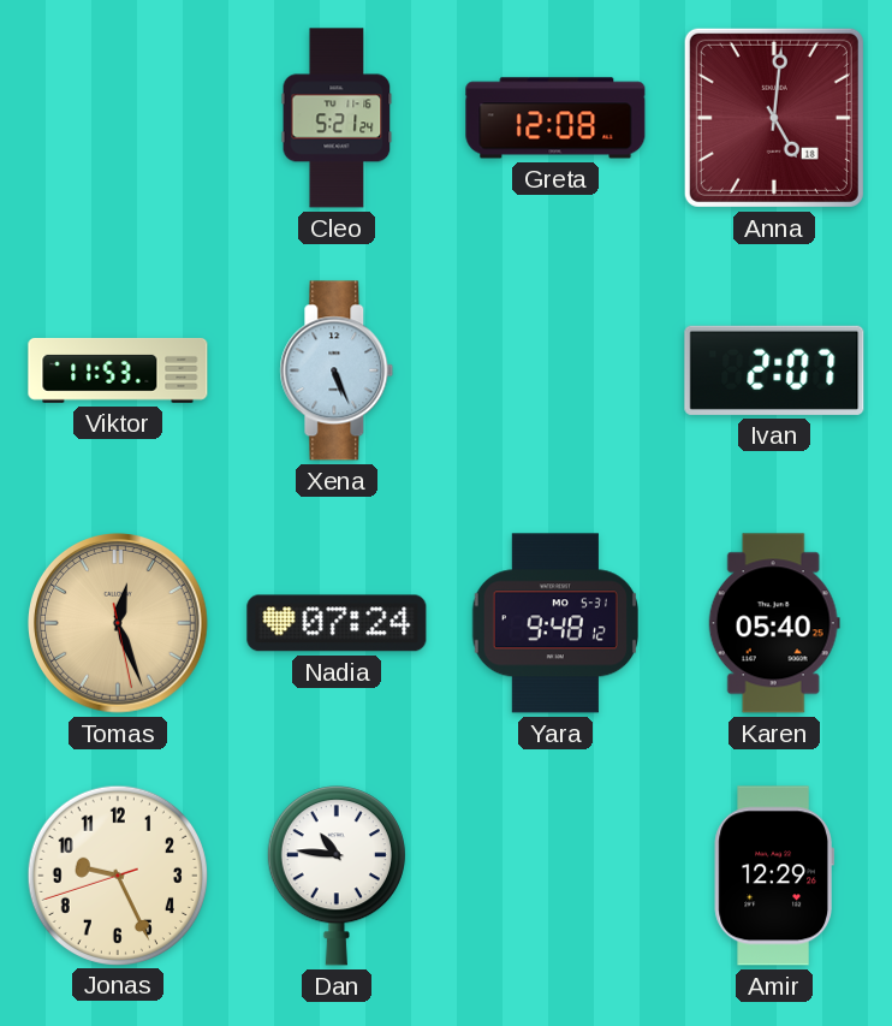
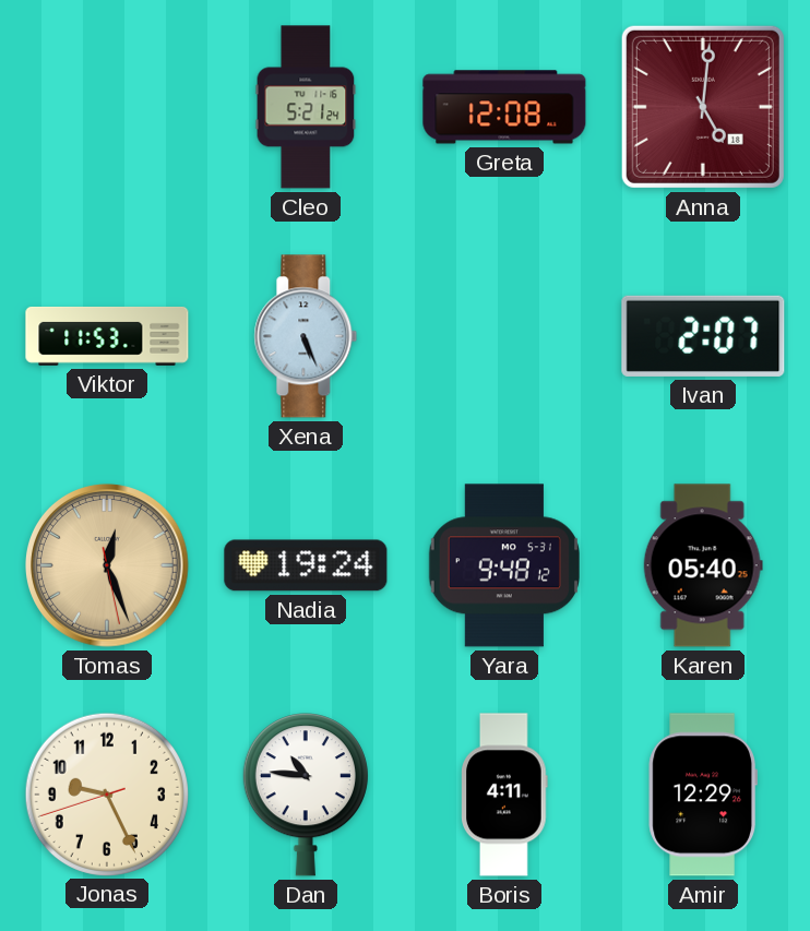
Nadia: 07:24 -> 19:24 (306, 565)
Boris: none -> 4:11 (505, 795)
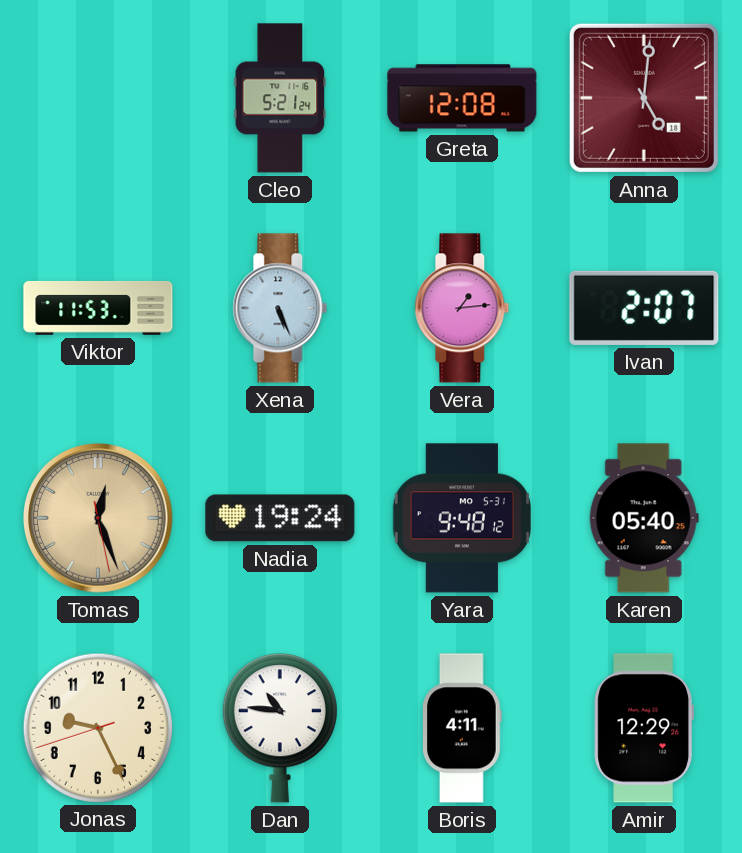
Vera: none -> 1:14 (462, 308)
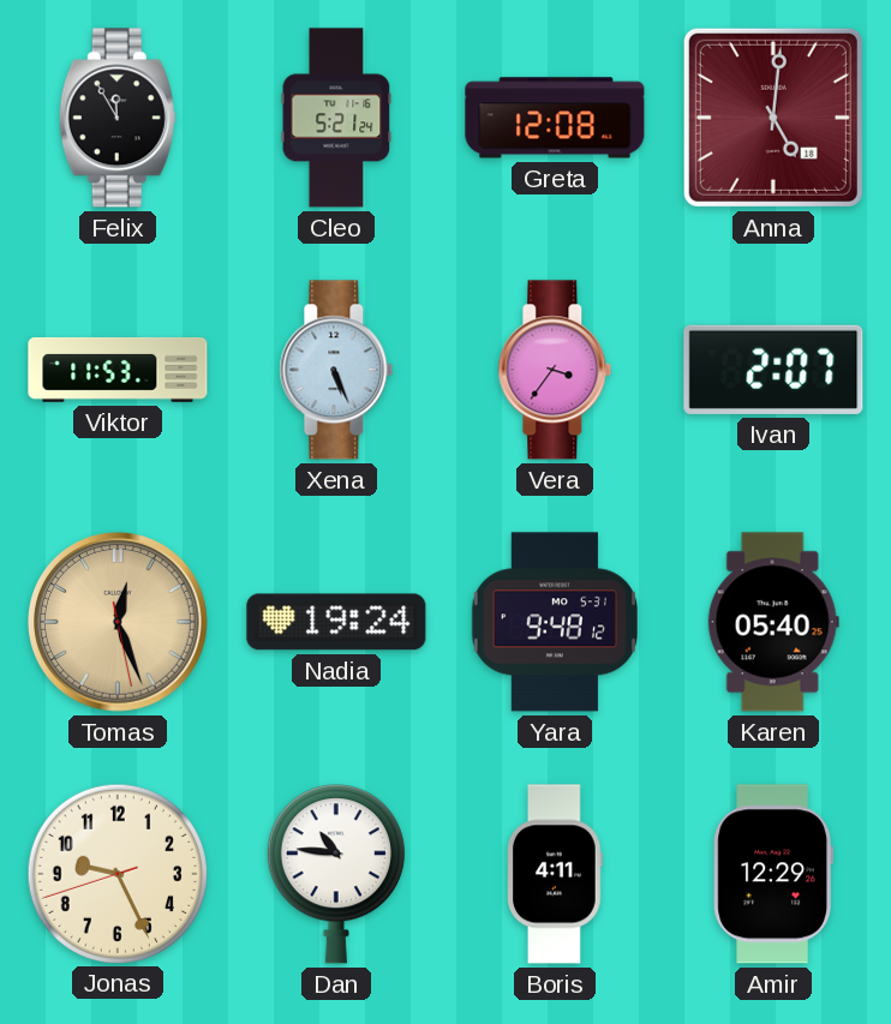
Felix: none -> 11:55 (118, 118)
Vera: 1:14 -> 3:36 (555, 370)
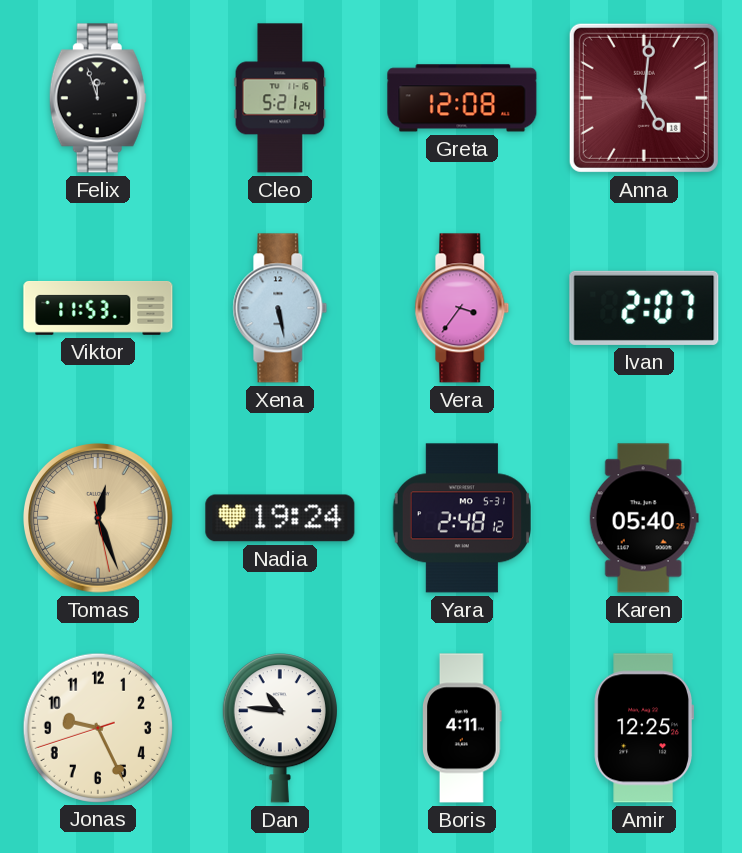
Felix: 11:55 -> 11:57 (98, 98)
Xena: 5:26 -> 5:28 (280, 308)
Yara: 9:48 -> 2:48 (462, 518)
Amir: 12:29 -> 12:25 (644, 728)
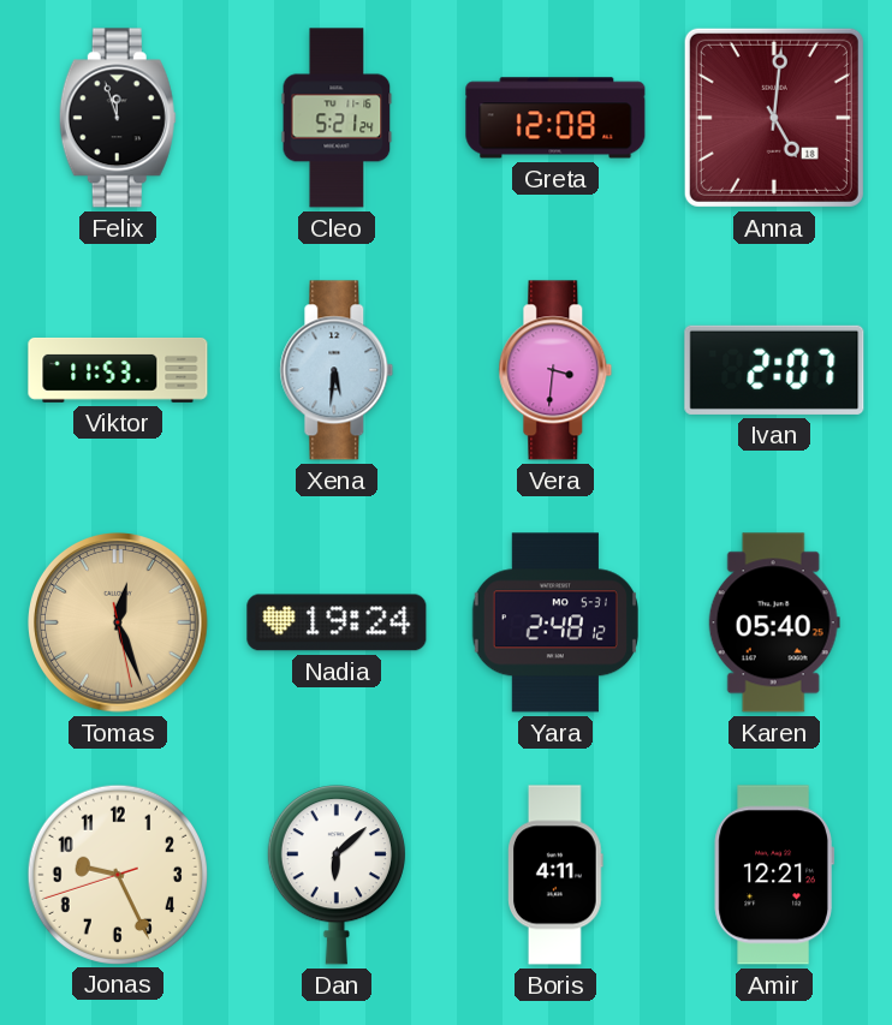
Xena: 5:28 -> 5:31 (337, 370)
Vera: 3:36 -> 3:31 (555, 370)
Dan: 10:46 -> 6:08 (337, 875)
Amir: 12:25 -> 12:21 (774, 875)
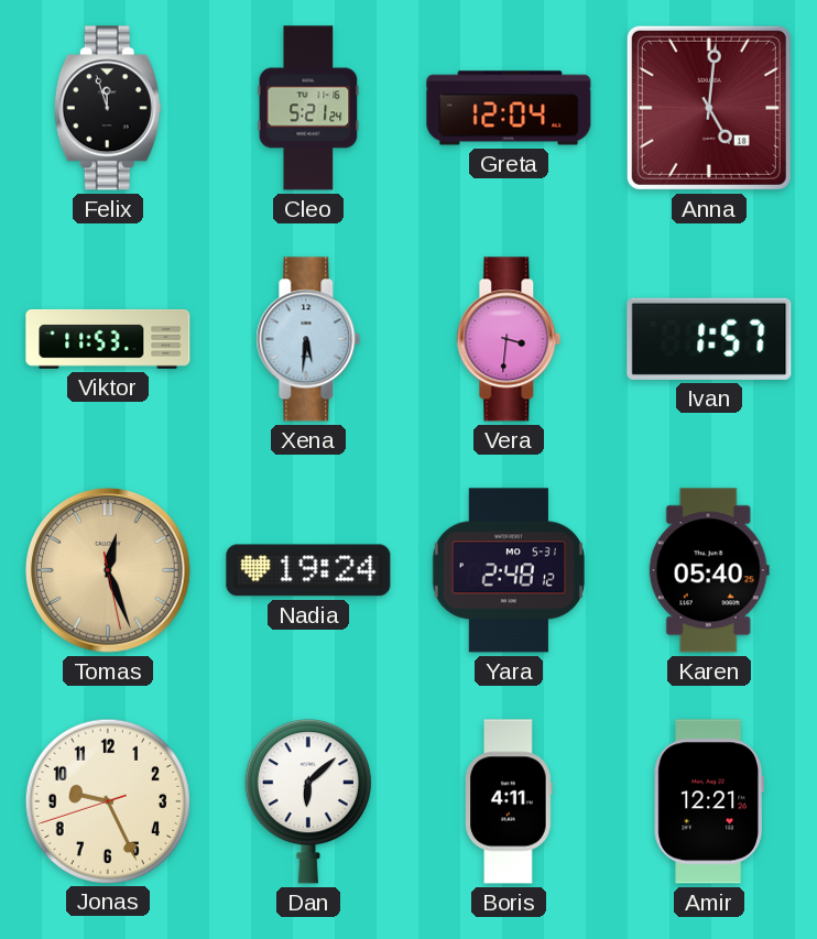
Greta: 12:08 -> 12:04 (509, 108)
Ivan: 2:07 -> 1:57 (709, 339)
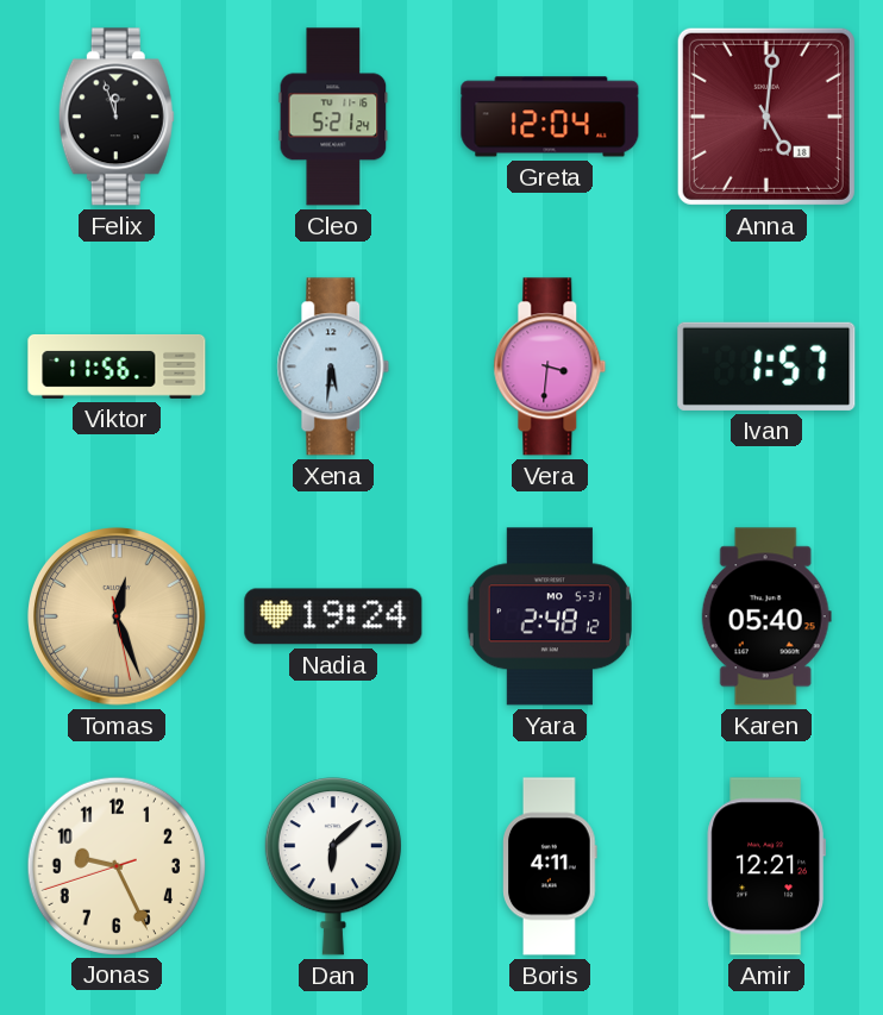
Viktor: 11:53 -> 11:56 (117, 366)
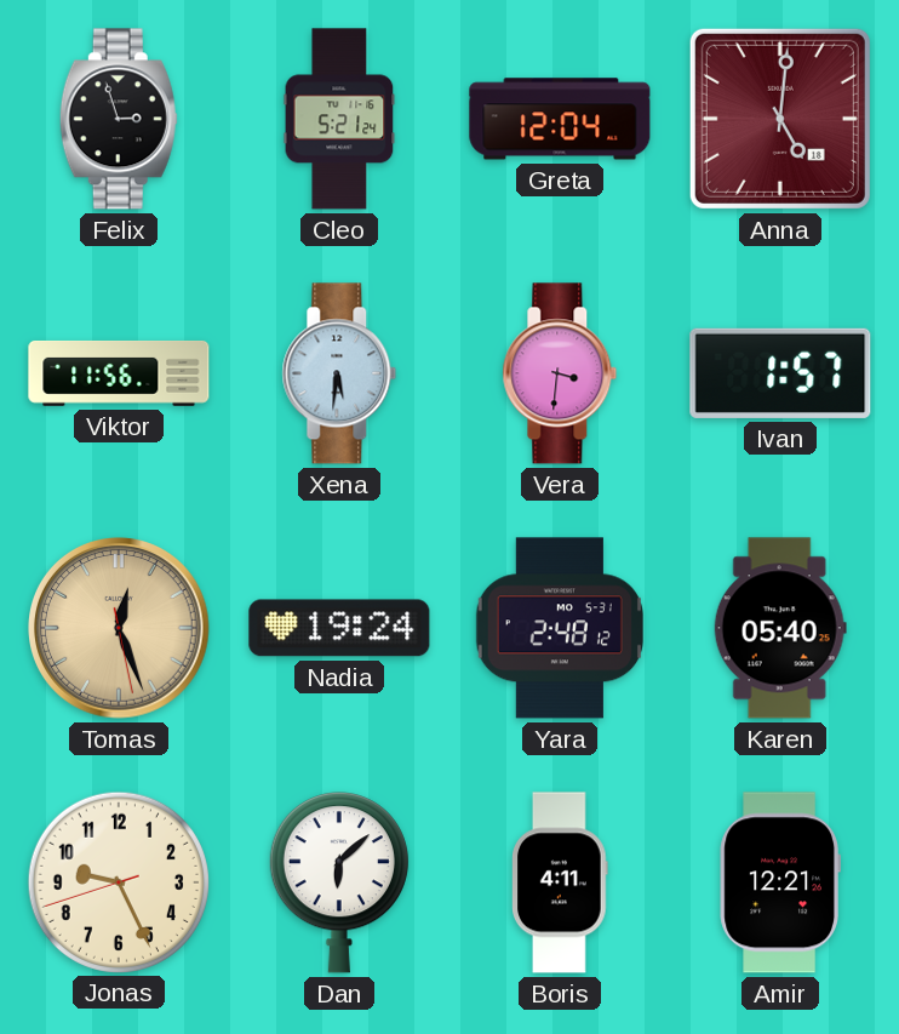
Felix: 11:57 -> 2:57 (119, 119)
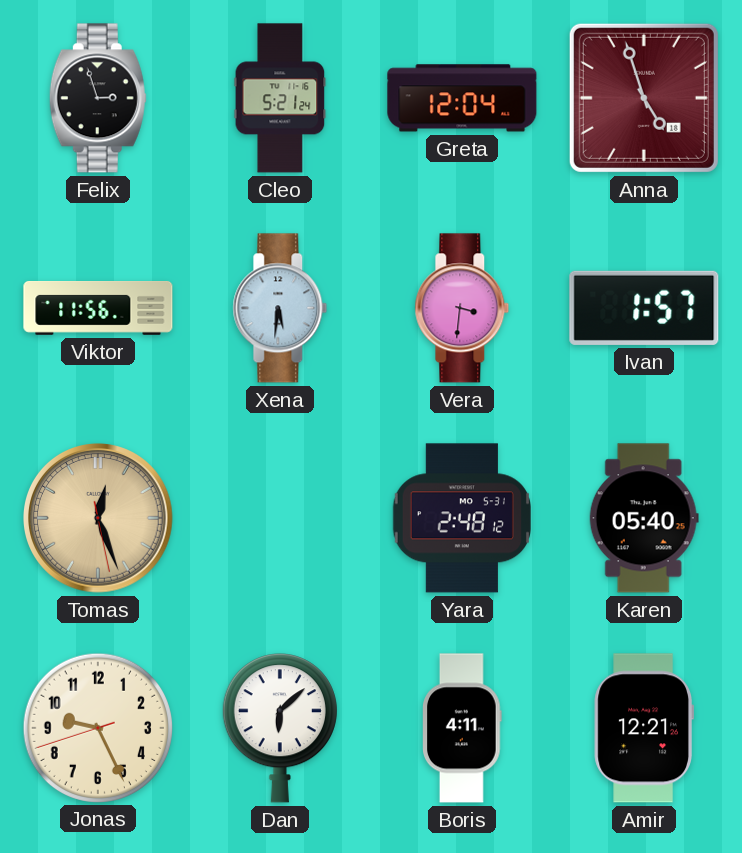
Anna: 5:01 -> 4:57 (644, 98)
Nadia: 19:24 -> none (339, 628)
